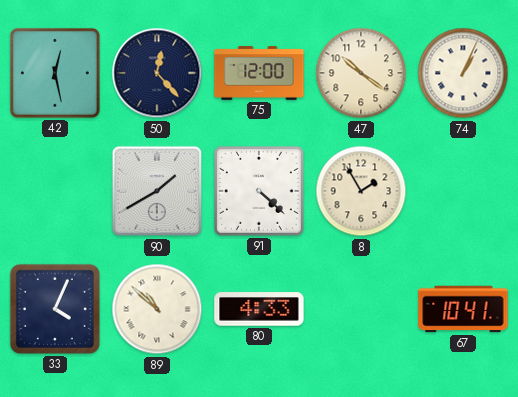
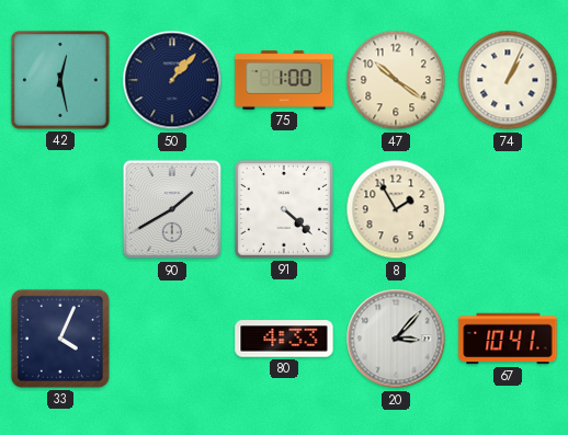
50: 12:23 -> 1:07 (172, 80)
75: 12:00 -> 1:00 (284, 80)
89: 10:52 -> none (157, 309)
20: none -> 3:07 (396, 339)
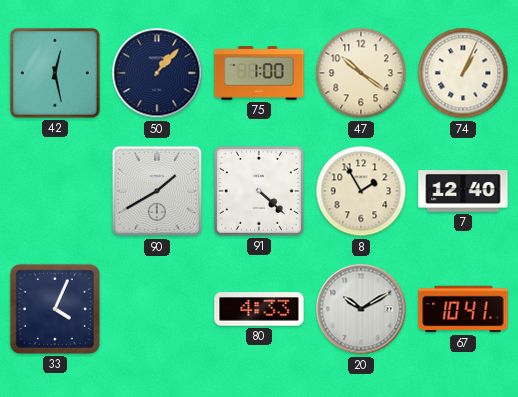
7: none -> 12:40 (463, 192)
20: 3:07 -> 10:10 (361, 309)
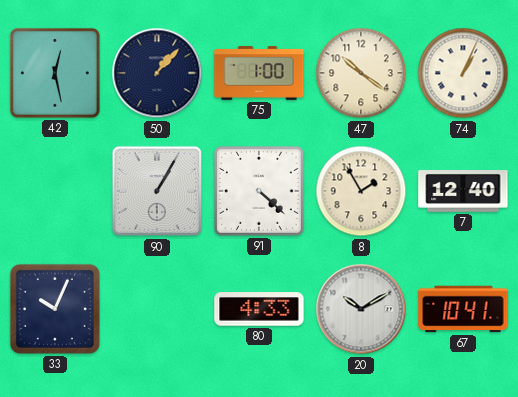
90: 1:40 -> 1:05 (157, 191)
33: 4:04 -> 10:04 (55, 309)
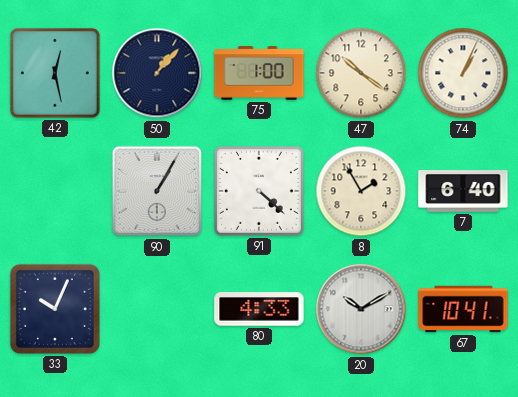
7: 12:40 -> 6:40 (463, 192)
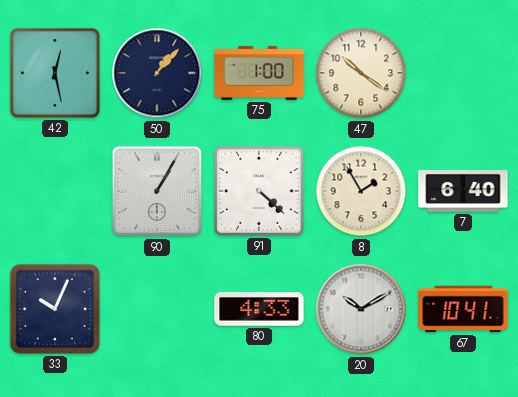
74: 1:04 -> none (463, 73)
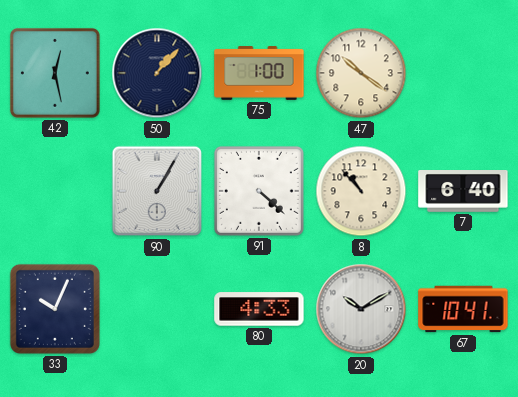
8: 1:55 -> 10:53 (361, 191)
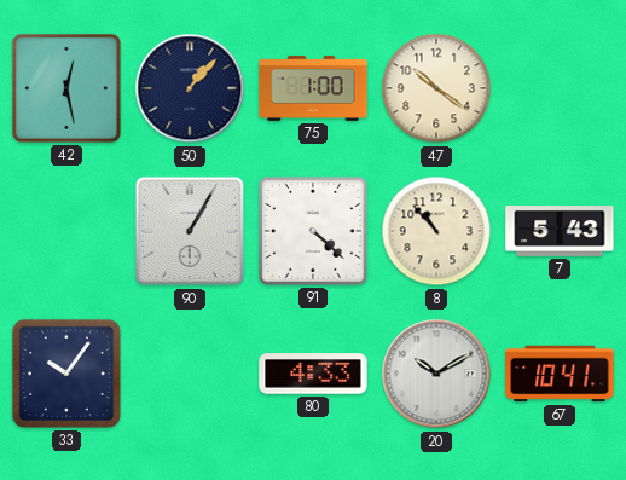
7: 6:40 -> 5:43 (560, 232)
33: 10:04 -> 10:06 (66, 374)
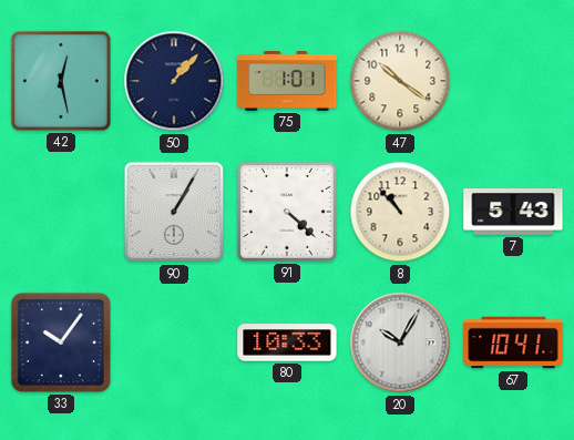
75: 1:00 -> 1:01 (287, 81)
80: 4:33 -> 10:33 (287, 342)
20: 10:10 -> 10:05 (400, 342)
